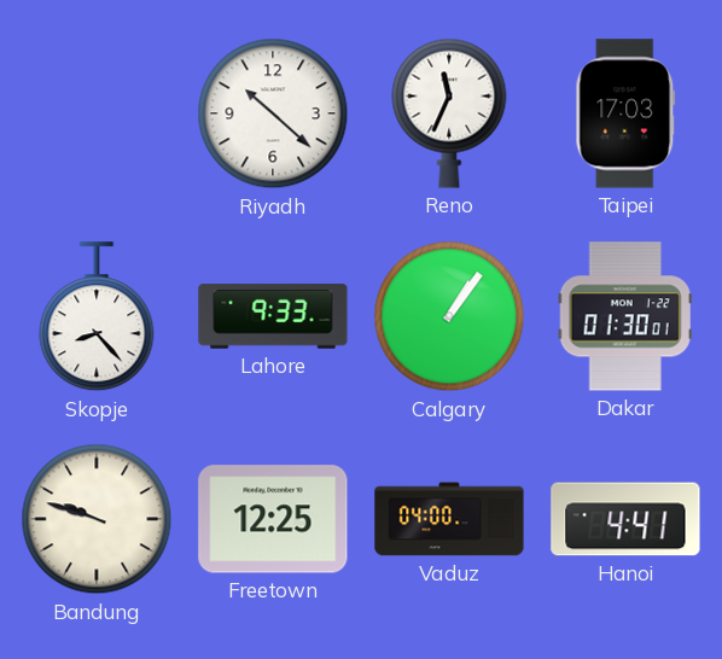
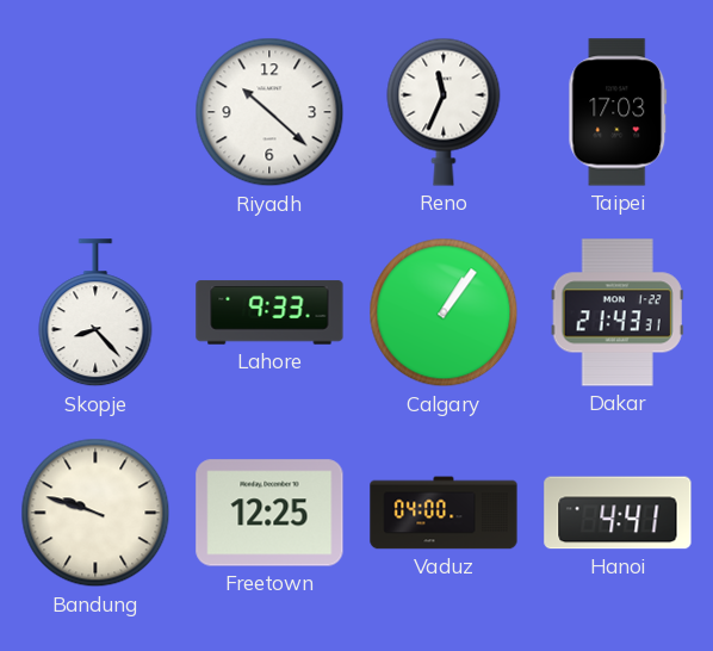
Dakar: 01:30 -> 21:43 (618, 312)
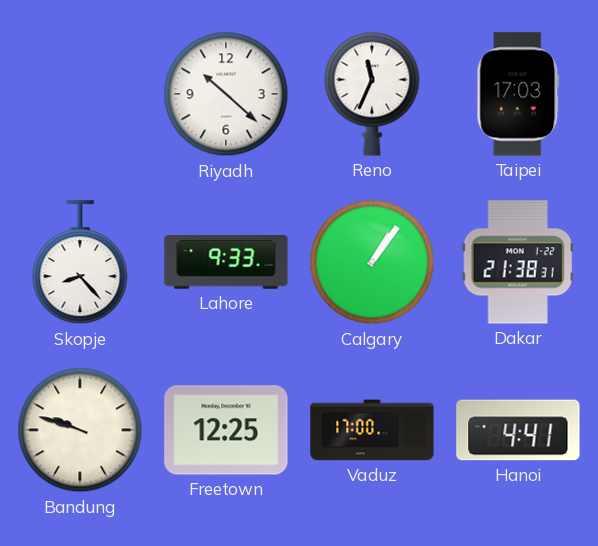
Dakar: 21:43 -> 21:38 (518, 262)
Vaduz: 04:00 -> 17:00 (372, 430)
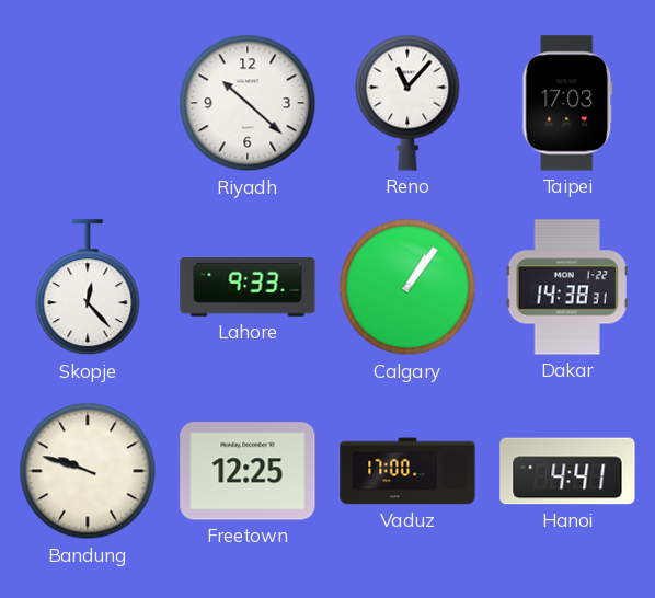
Reno: 11:34 -> 11:07 (407, 103)
Skopje: 8:23 -> 12:23 (88, 288)
Dakar: 21:38 -> 14:38 (567, 287)
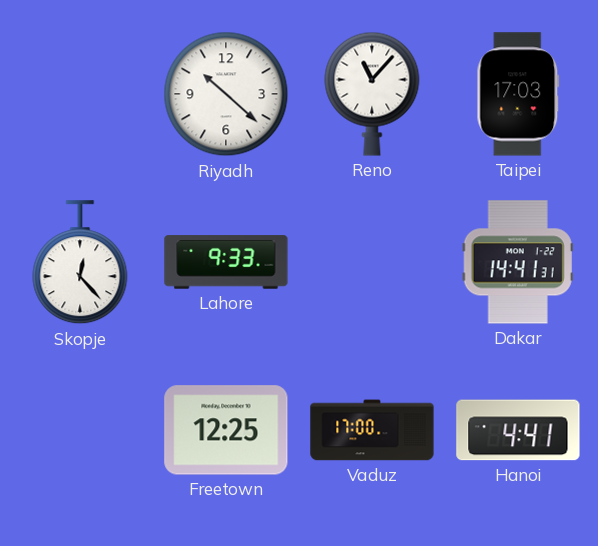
Calgary: 1:06 -> none (407, 287)
Dakar: 14:38 -> 14:41 (518, 262)
Bandung: 9:48 -> none (88, 471)
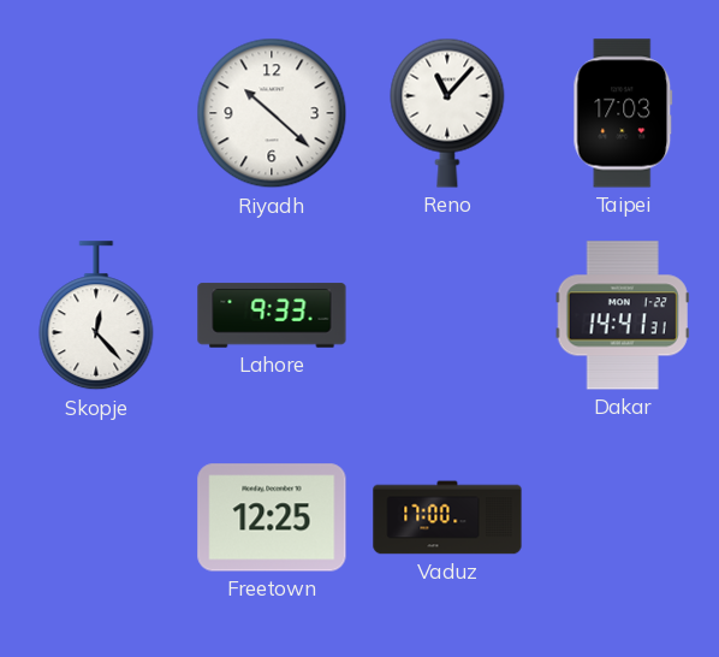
Hanoi: 4:41 -> none (518, 430)
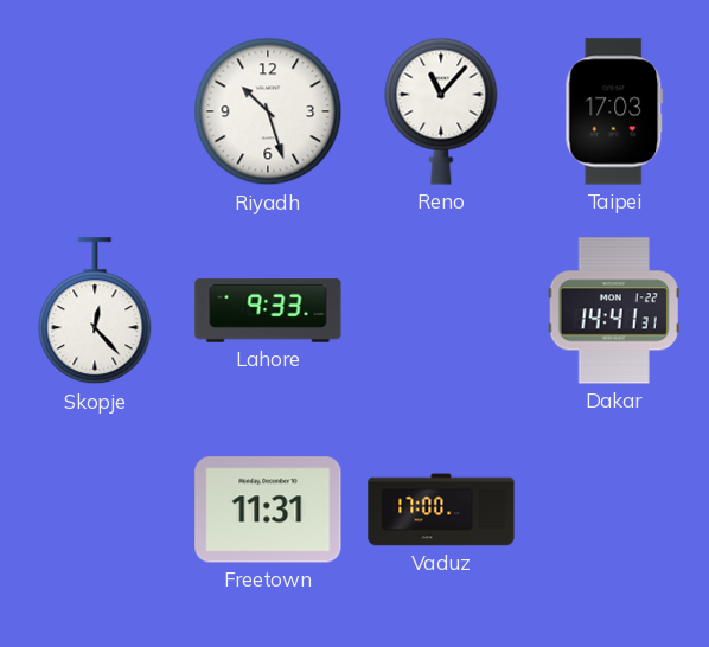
Riyadh: 10:22 -> 10:27 (268, 111)
Freetown: 12:25 -> 11:31 (268, 510)
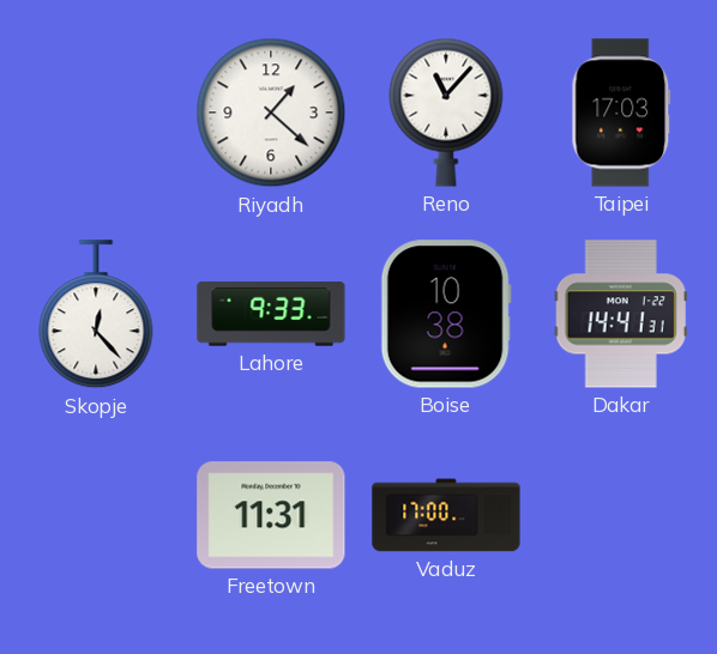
Riyadh: 10:27 -> 1:22 (271, 113)
Boise: none -> 10:38 (446, 314)
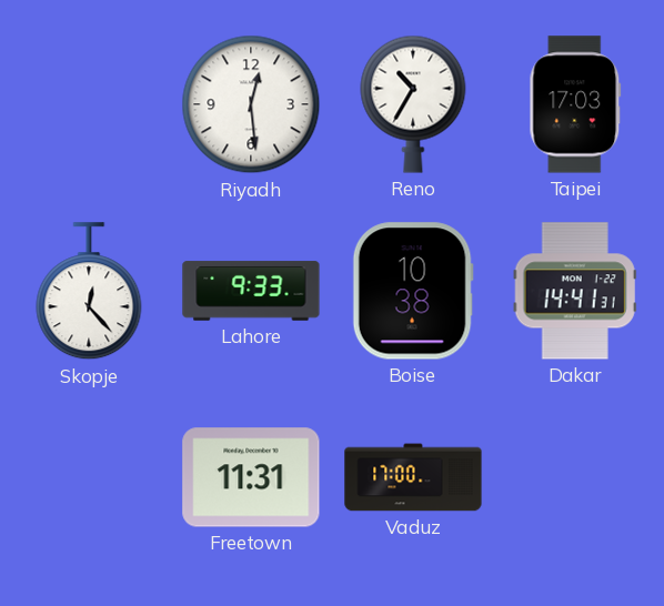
Riyadh: 1:22 -> 12:29 (251, 104)
Reno: 11:07 -> 10:35 (413, 104)
